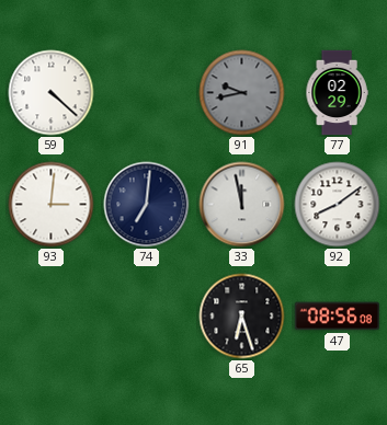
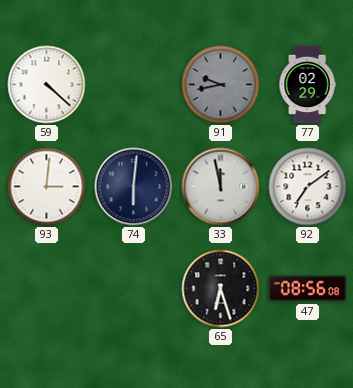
74: 7:01 -> 6:01 (134, 187)
92: 8:09 -> 7:09 (308, 187)
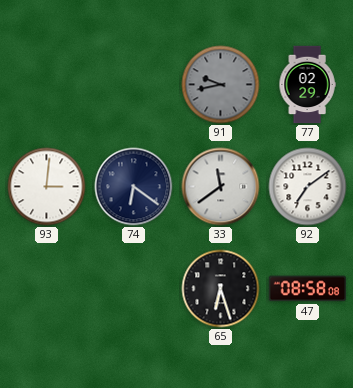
59: 4:22 -> none (47, 85)
74: 6:01 -> 6:21 (134, 187)
33: 11:58 -> 11:39 (221, 187)
47: 08:56 -> 08:58 (308, 289)
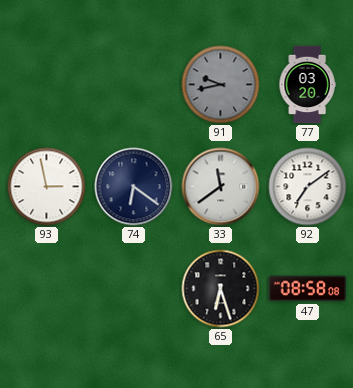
77: 02:29 -> 03:20 (307, 85)
93: 3:01 -> 2:58 (47, 187)
